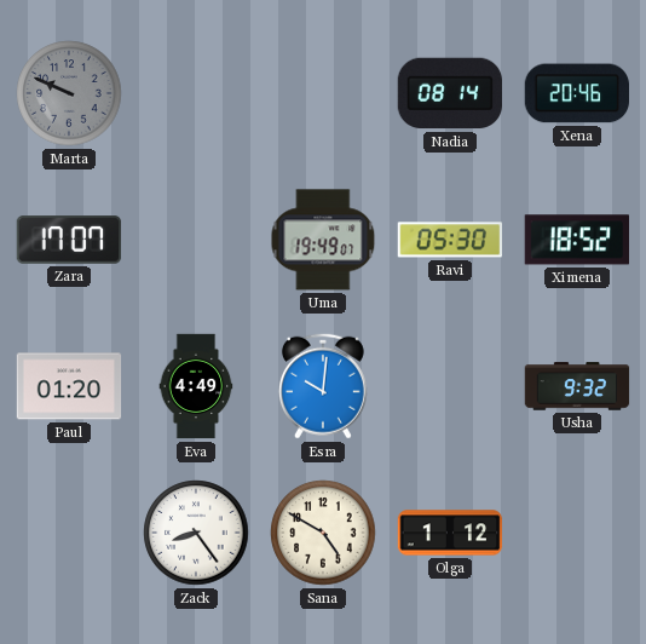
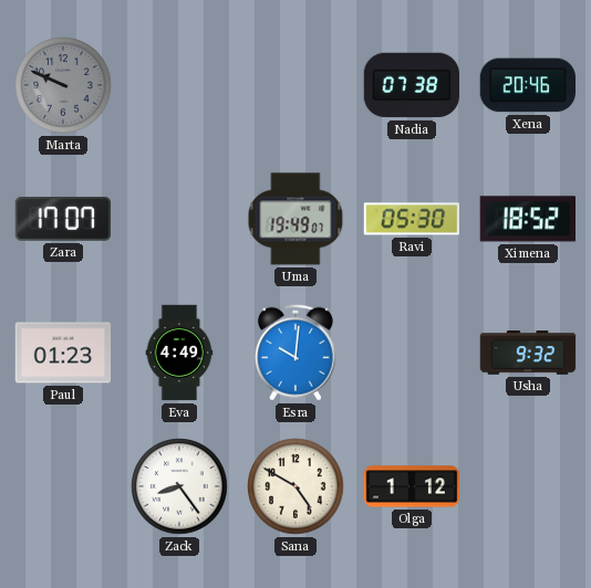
Nadia: 08:14 -> 07:38 (411, 85)
Paul: 01:20 -> 01:23 (63, 353)
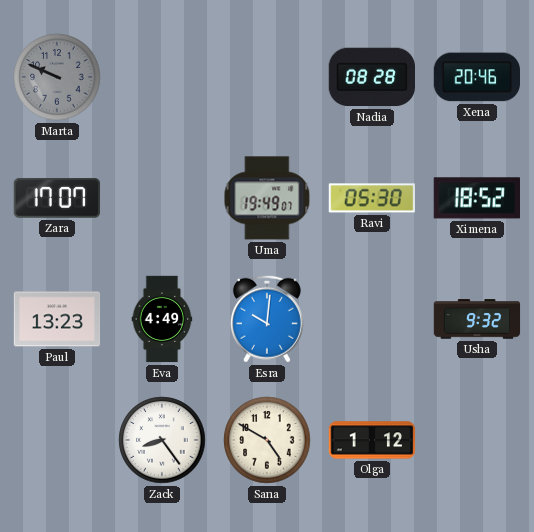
Nadia: 07:38 -> 08:28 (371, 77)
Paul: 01:23 -> 13:23 (57, 319)
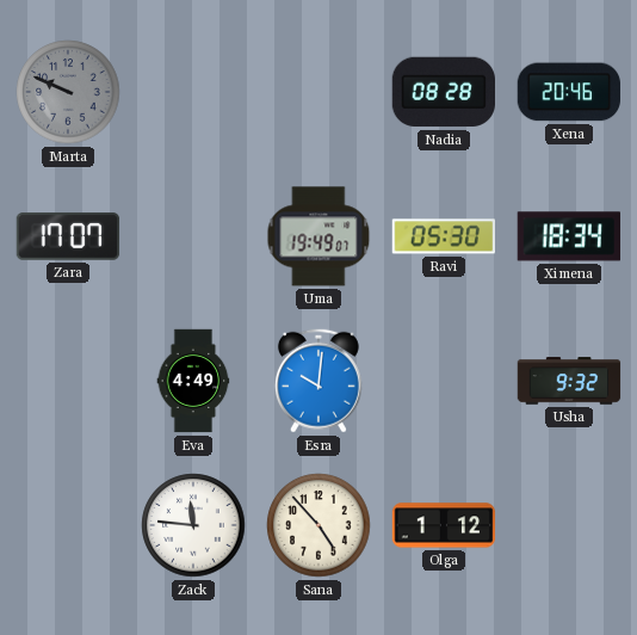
Ximena: 18:52 -> 18:34 (568, 236)
Paul: 13:23 -> none (57, 319)
Zack: 8:24 -> 11:46 (193, 525)
Sana: 4:50 -> 4:53 (318, 525)
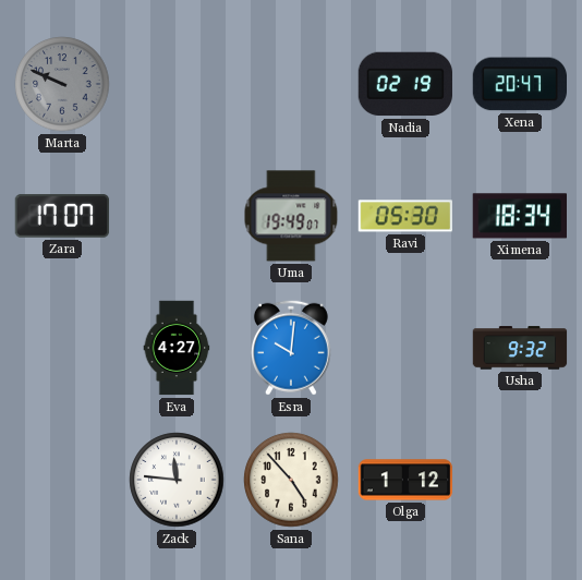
Nadia: 08:28 -> 02:19 (404, 84)
Xena: 20:46 -> 20:47 (519, 84)
Eva: 4:49 -> 4:27 (177, 348)
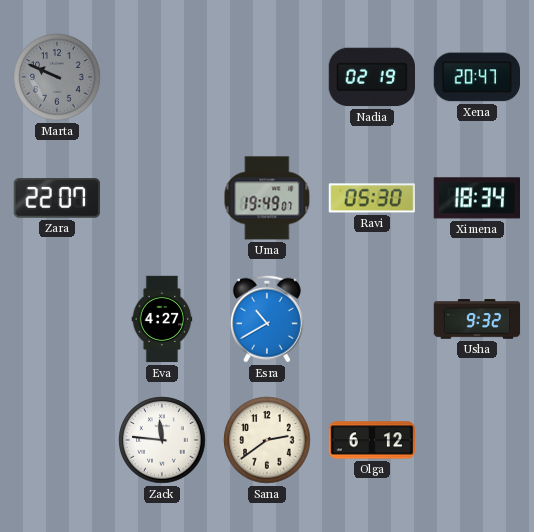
Zara: 17:07 -> 22:07 (57, 198)
Esra: 10:01 -> 10:40 (267, 319)
Sana: 4:53 -> 2:39 (267, 440)
Olga: 1:12 -> 6:12 (372, 440)
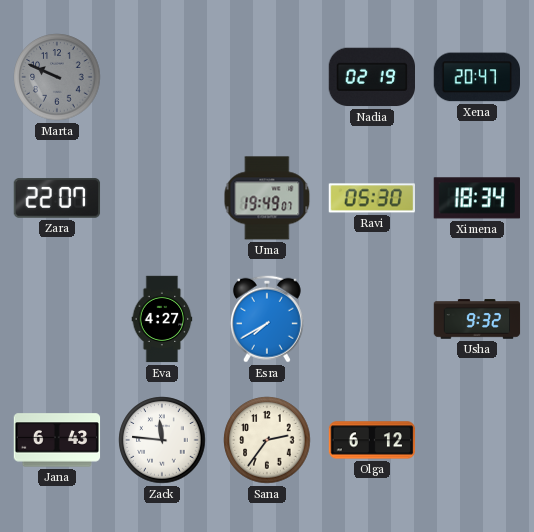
Esra: 10:40 -> 7:40 (267, 319)
Jana: none -> 6:43 (57, 440)
Sana: 2:39 -> 2:36 (267, 440)
